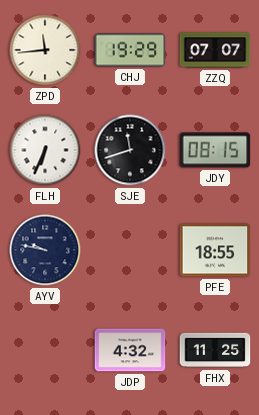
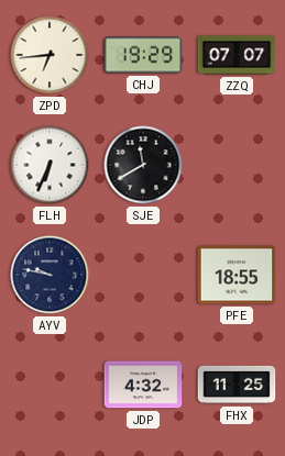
ZPD: 11:44 -> 6:44 (50, 55)
SJE: 11:42 -> 11:40 (143, 165)
JDY: 08:15 -> none (215, 150)
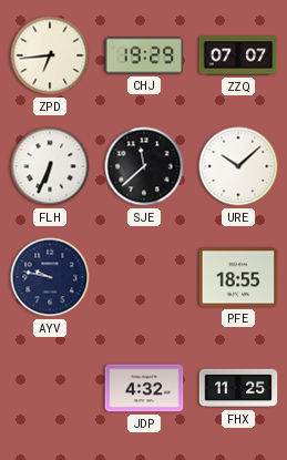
SJE: 11:40 -> 11:38 (144, 166)
URE: none -> 10:08 (238, 166)
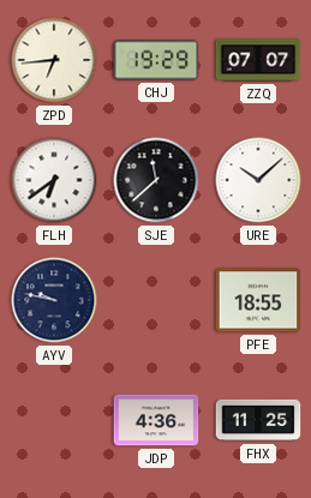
FLH: 6:34 -> 6:39 (54, 180)
JDP: 4:32 -> 4:36 (156, 420)
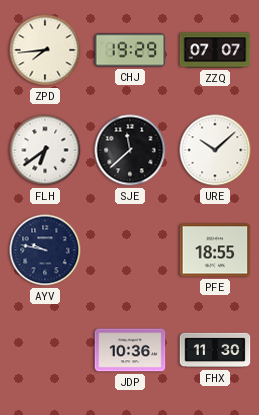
ZPD: 6:44 -> 7:44 (45, 50)
JDP: 4:36 -> 10:36 (130, 350)
FHX: 11:25 -> 11:30 (215, 350)
